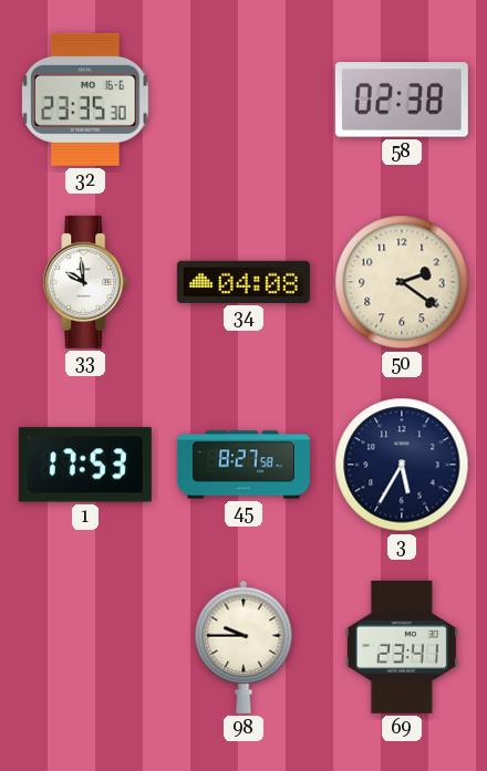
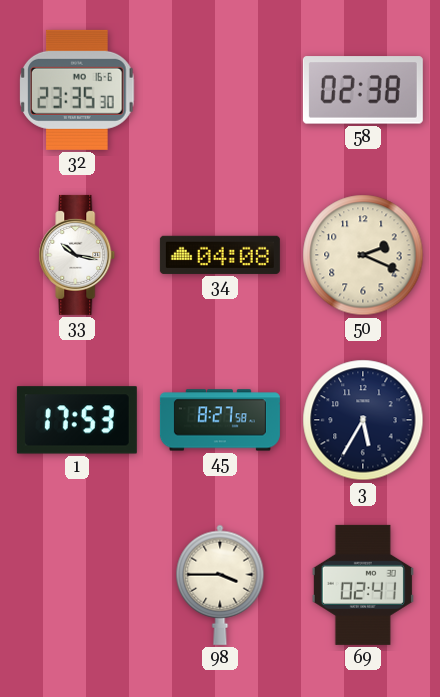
33: 9:59 -> 10:17 (77, 255)
50: 2:21 -> 2:19 (363, 255)
98: 9:45 -> 3:45 (220, 585)
69: 23:41 -> 02:41 (363, 585)
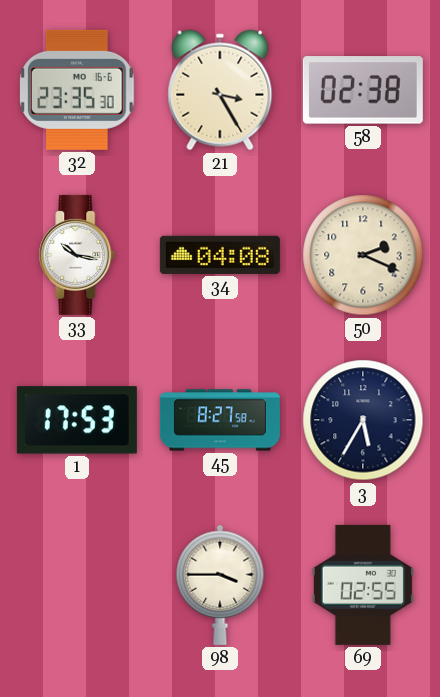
21: none -> 3:25 (220, 90)
69: 02:41 -> 02:55 (363, 585)
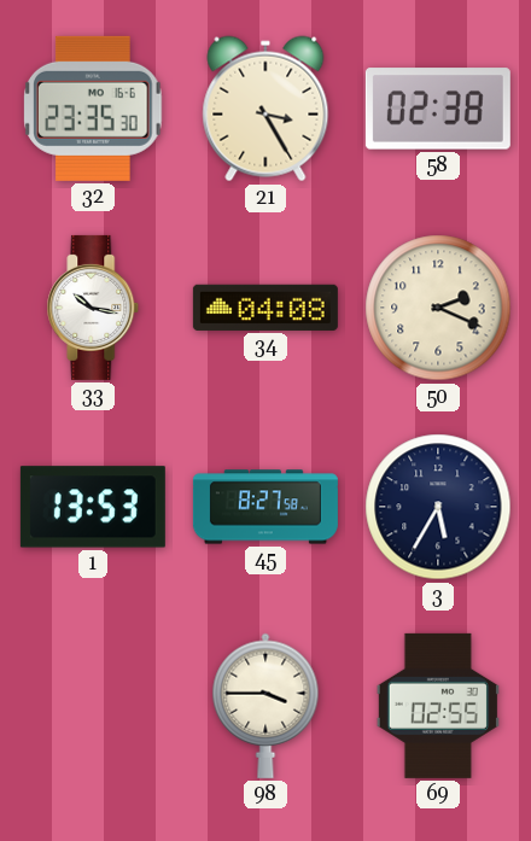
1: 17:53 -> 13:53 (93, 507)
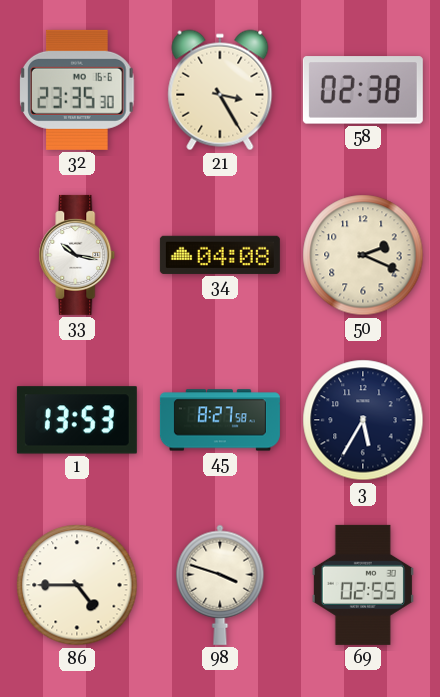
86: none -> 4:45 (77, 585)
98: 3:45 -> 3:48 (220, 585)
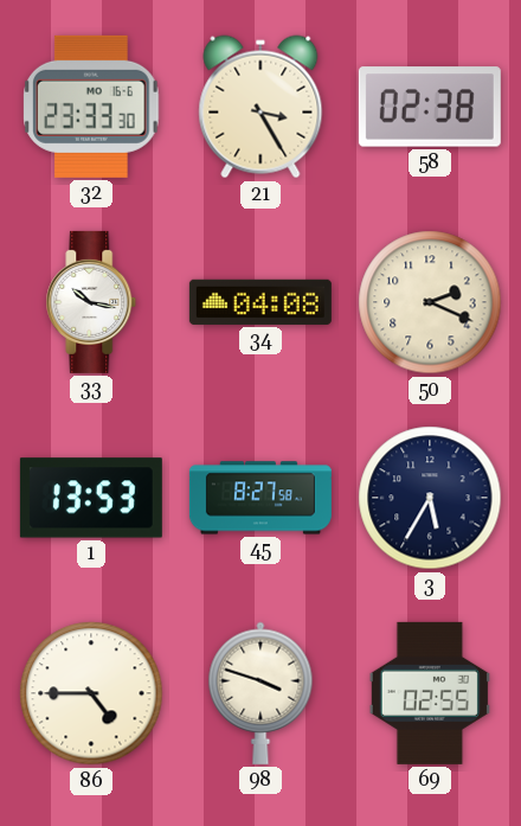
32: 23:35 -> 23:33 (91, 107)
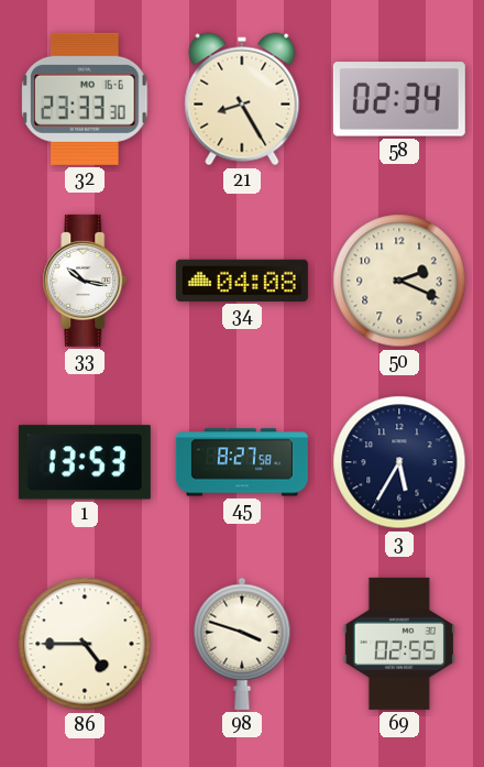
21: 3:25 -> 8:25 (242, 99)
58: 02:38 -> 02:34 (399, 99)
